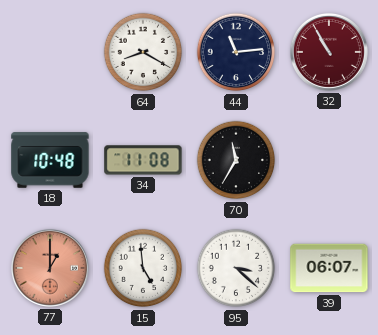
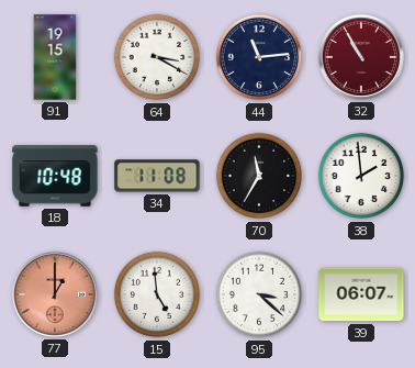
91: none -> 19:15 (55, 57)
64: 8:20 -> 3:20 (157, 57)
38: none -> 1:59 (361, 176)
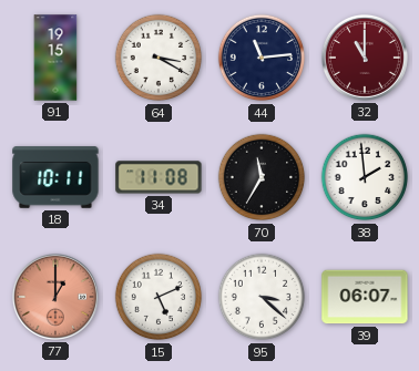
32: 10:55 -> 11:00 (365, 58)
18: 10:48 -> 10:11 (55, 177)
15: 4:59 -> 5:11 (159, 297)
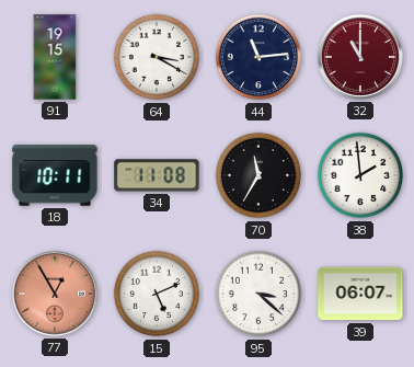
77: 1:00 -> 12:55 (55, 294)
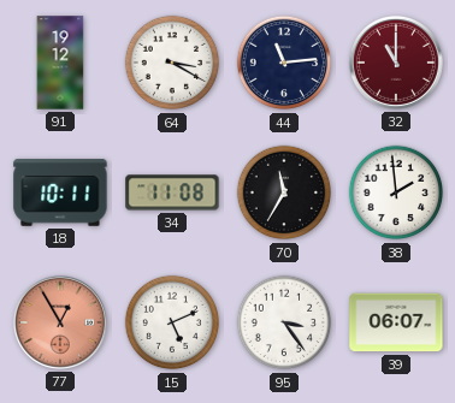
91: 19:15 -> 19:12 (60, 63)
95: 3:22 -> 3:24 (284, 322)
